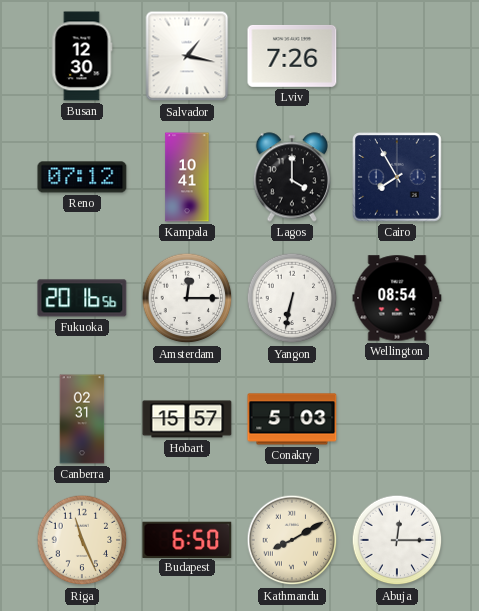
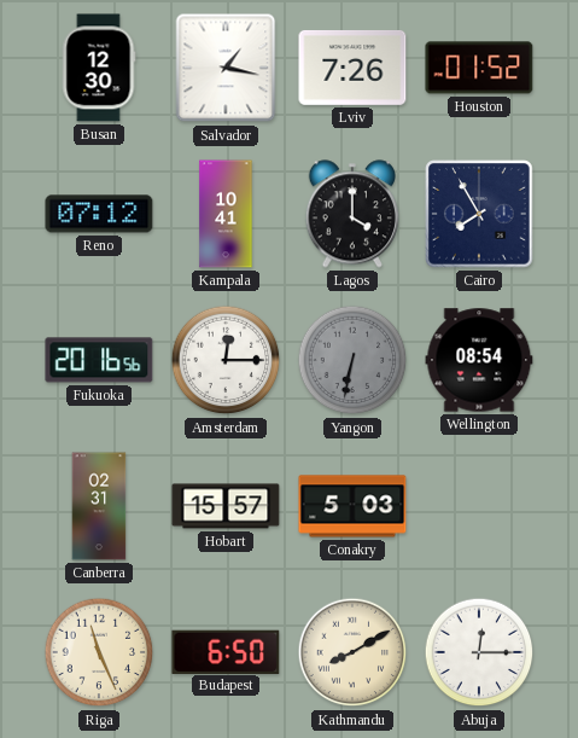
Houston: none -> 01:52 (479, 68)
Yangon dial: white -> grey (352, 360)
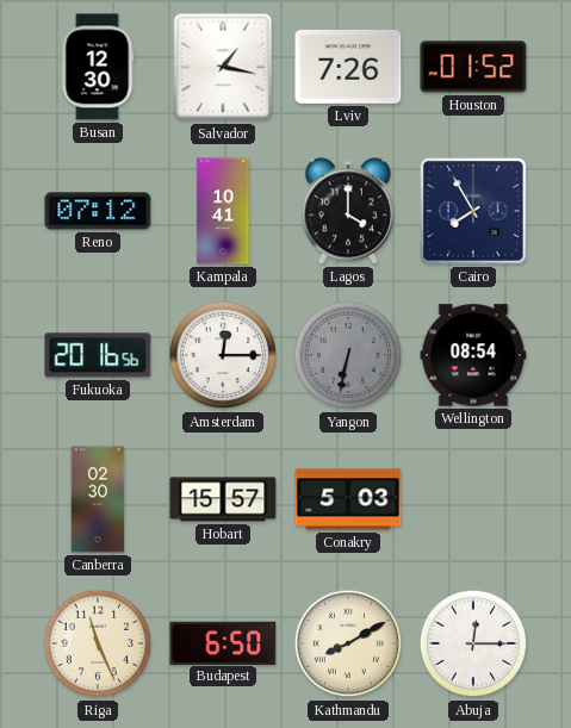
Canberra: 02:31 -> 02:30 (98, 499)
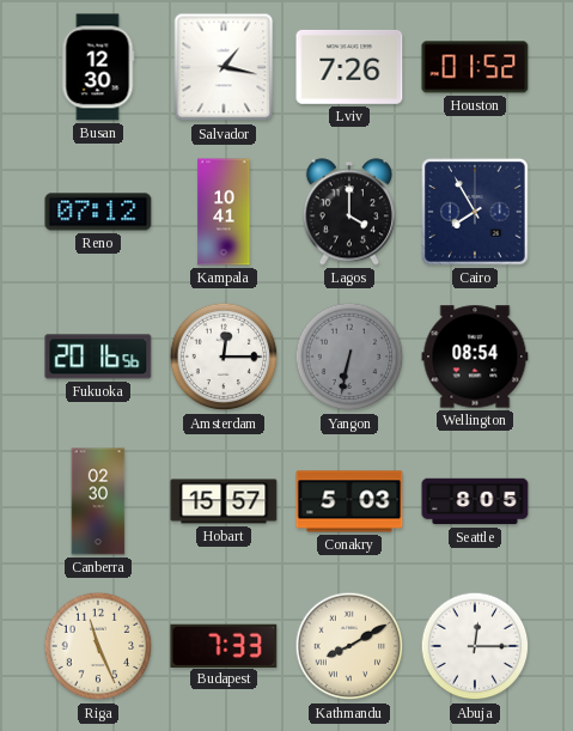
Seattle: none -> 8:05 (475, 501)
Budapest: 6:50 -> 7:33 (224, 645)
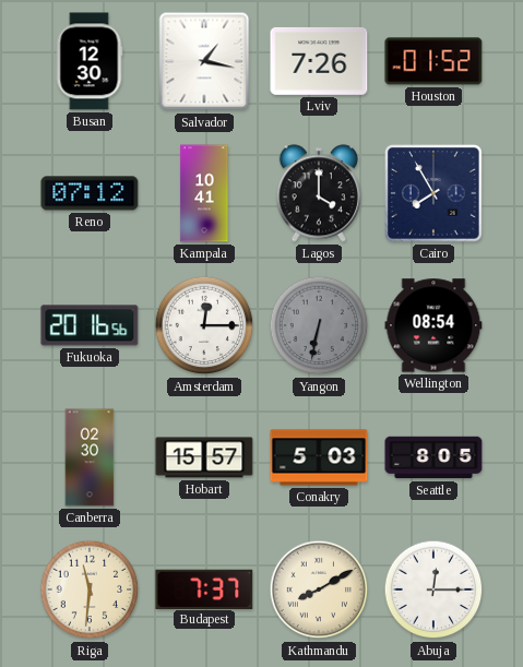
Riga: 11:26 -> 11:31 (90, 589)
Budapest: 7:33 -> 7:37 (204, 588)
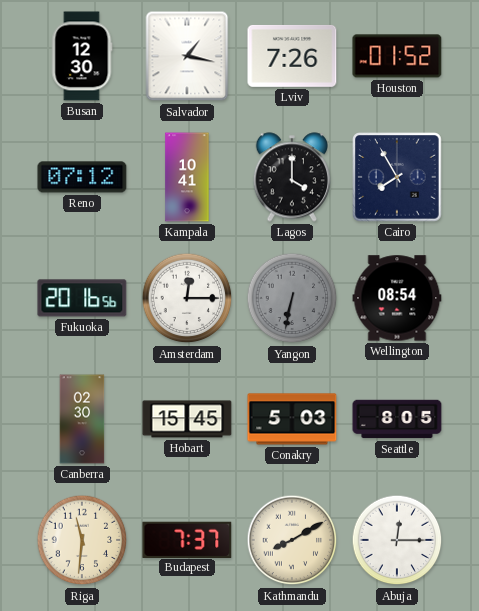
Hobart: 15:57 -> 15:45 (187, 419)
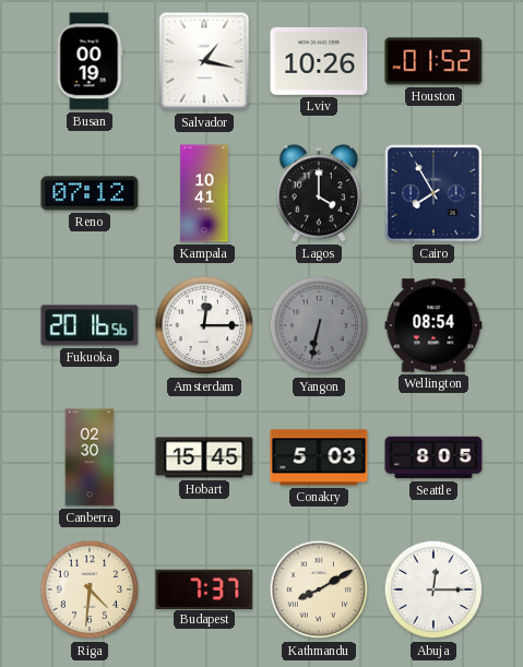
Busan: 12:30 -> 00:19 (90, 61)
Lviv: 7:26 -> 10:26 (319, 61)
Riga: 11:31 -> 4:31 (90, 589)
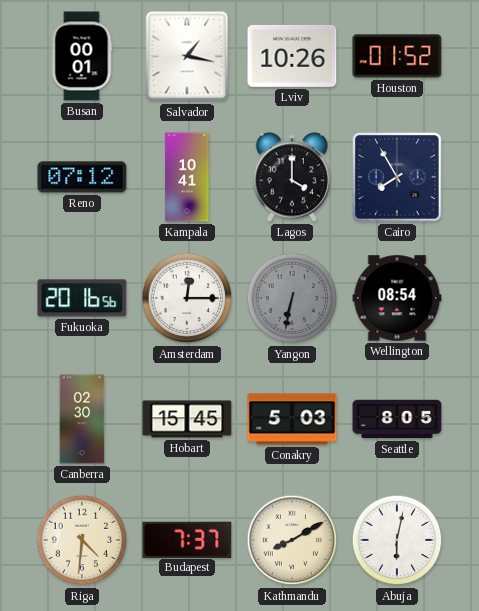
Busan: 00:19 -> 00:01 (82, 56)
Abuja: 12:15 -> 6:02 (397, 540)
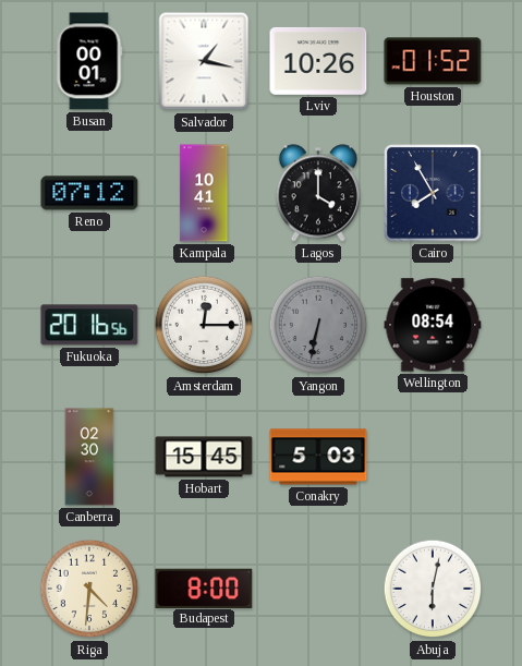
Seattle: 8:05 -> none (397, 419)
Budapest: 7:37 -> 8:00 (204, 588)
Kathmandu: 8:10 -> none (292, 540)
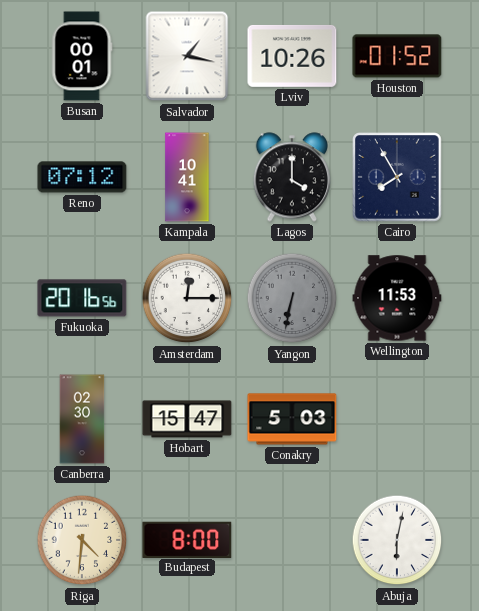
Wellington: 08:54 -> 11:53 (397, 298)
Hobart: 15:45 -> 15:47 (187, 419)
